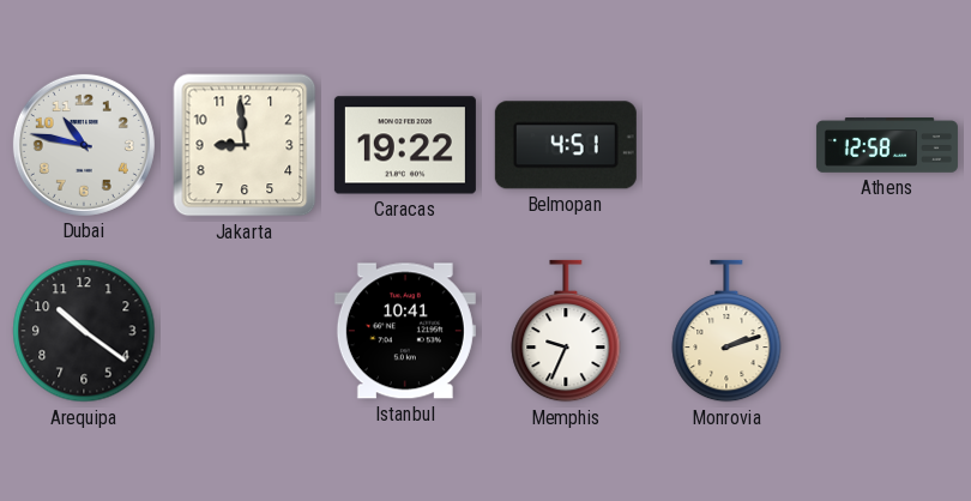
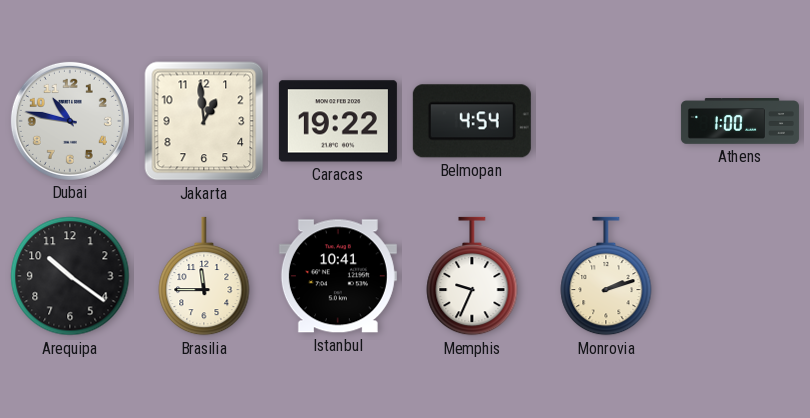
Jakarta: 8:59 -> 12:59 (204, 121)
Belmopan: 4:51 -> 4:54 (472, 121)
Athens: 12:58 -> 1:00 (740, 121)
Brasilia: none -> 11:45 (204, 276)
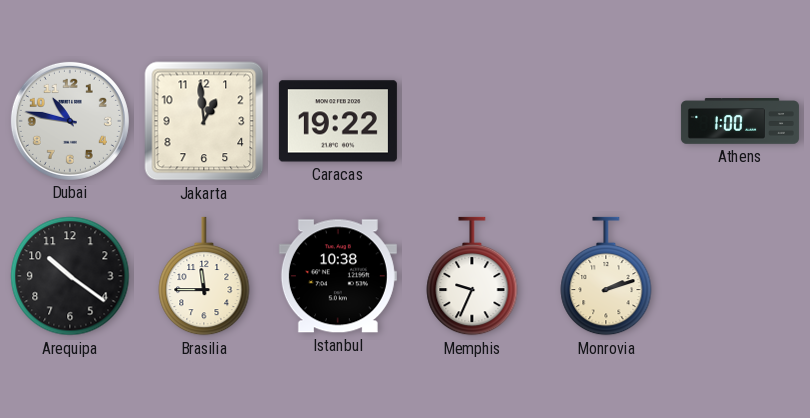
Belmopan: 4:54 -> none (472, 121)
Istanbul: 10:41 -> 10:38 (338, 276)
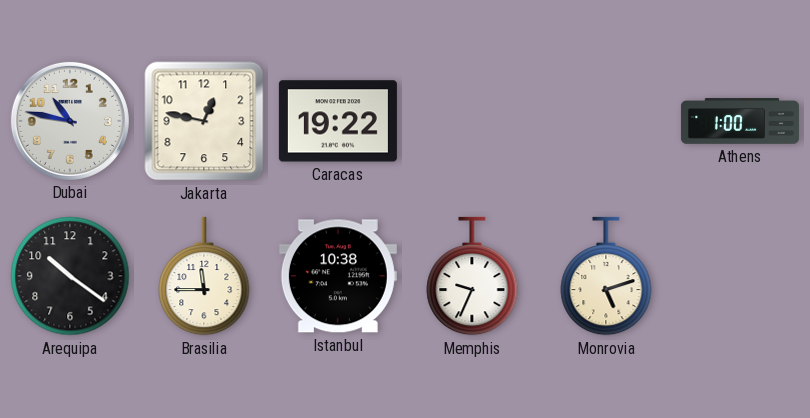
Jakarta: 12:59 -> 12:47 (204, 121)
Monrovia: 2:12 -> 5:12 (606, 276)
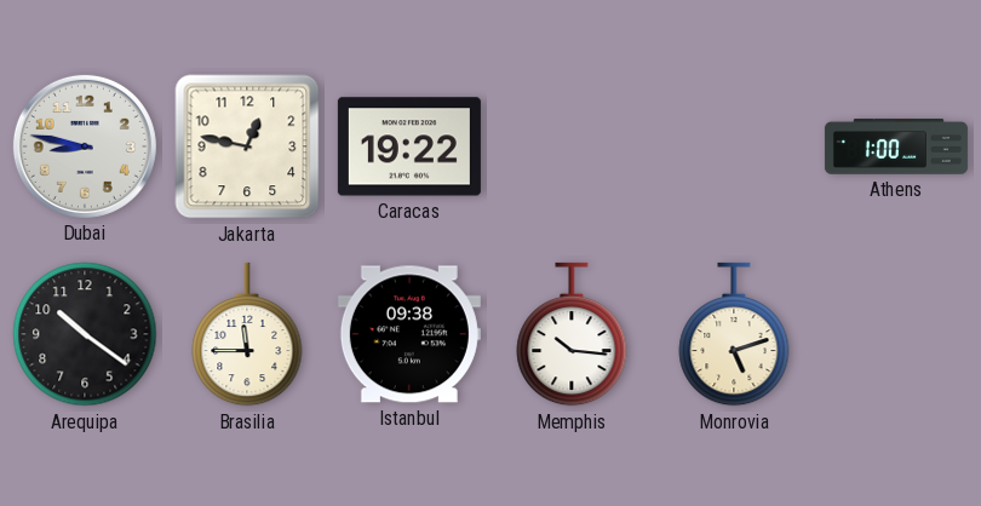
Dubai: 10:47 -> 8:47 (85, 146)
Istanbul: 10:38 -> 09:38 (409, 334)
Memphis: 9:34 -> 10:16 (572, 334)
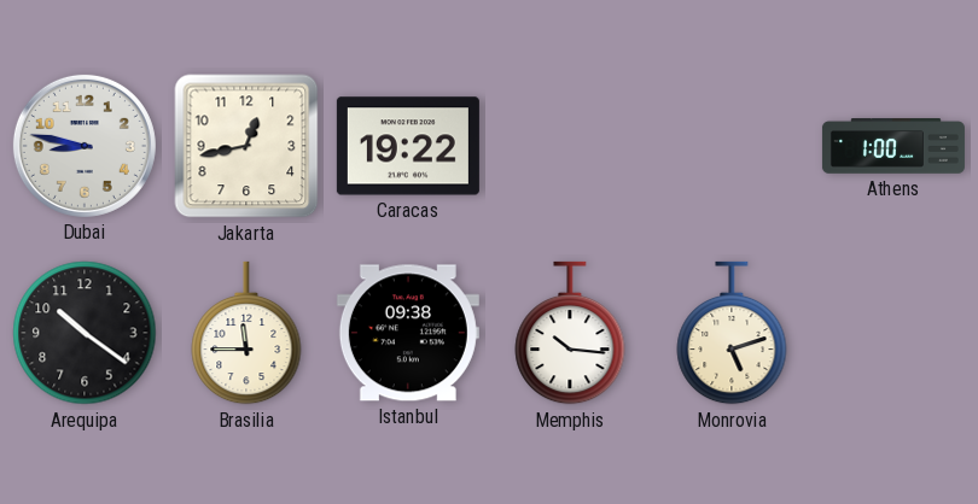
Jakarta: 12:47 -> 12:43 (246, 146)
